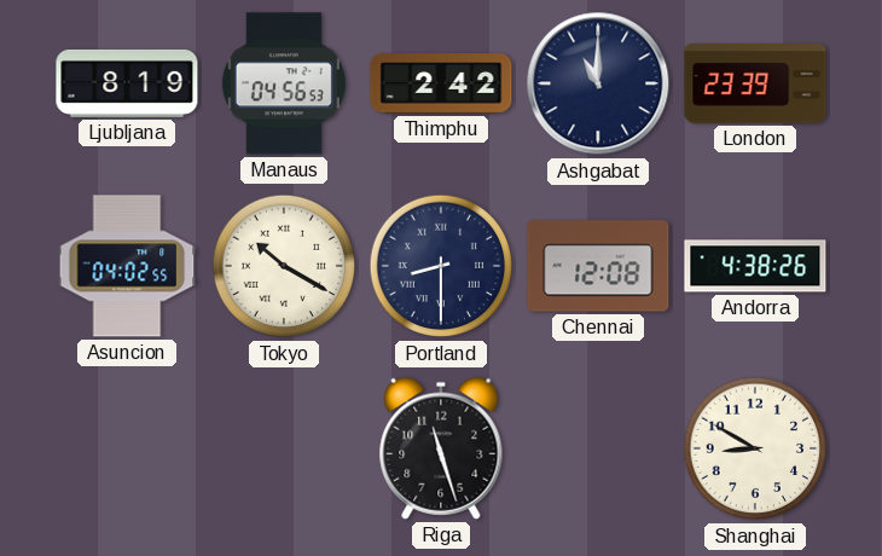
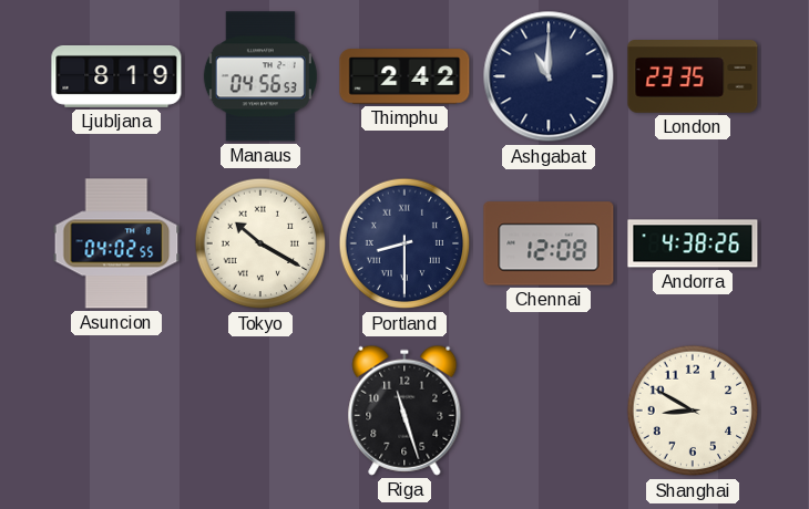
London: 23:39 -> 23:35 (693, 77)
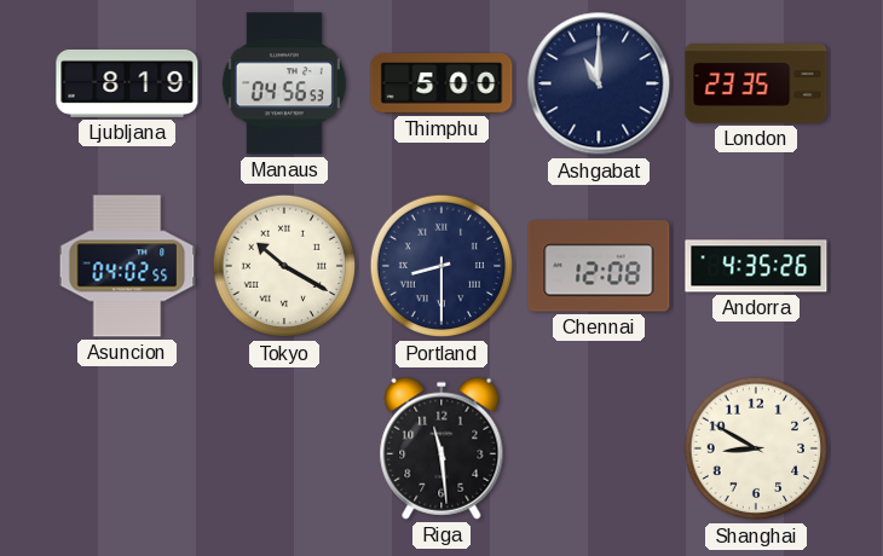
Thimphu: 2:42 -> 5:00 (442, 83)
Andorra: 4:38 -> 4:35 (756, 266)
Riga: 11:27 -> 11:29 (442, 448)
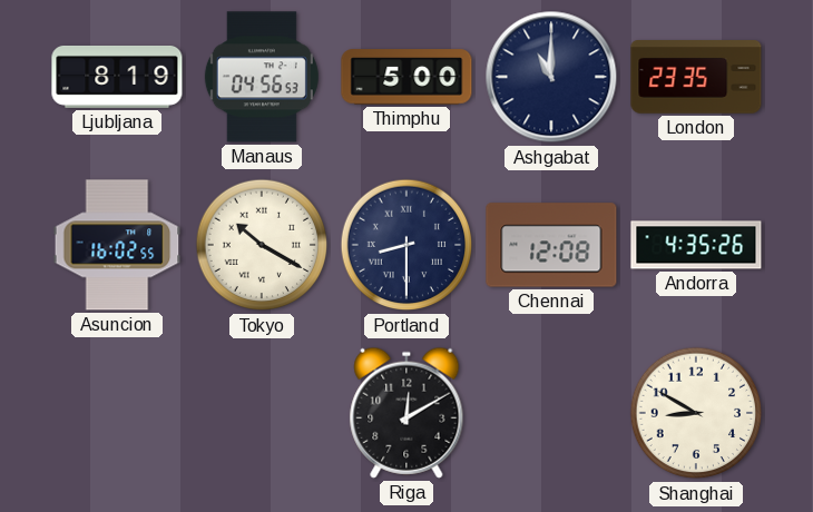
Asuncion: 04:02 -> 16:02 (117, 245)
Riga: 11:29 -> 12:10 (406, 413)
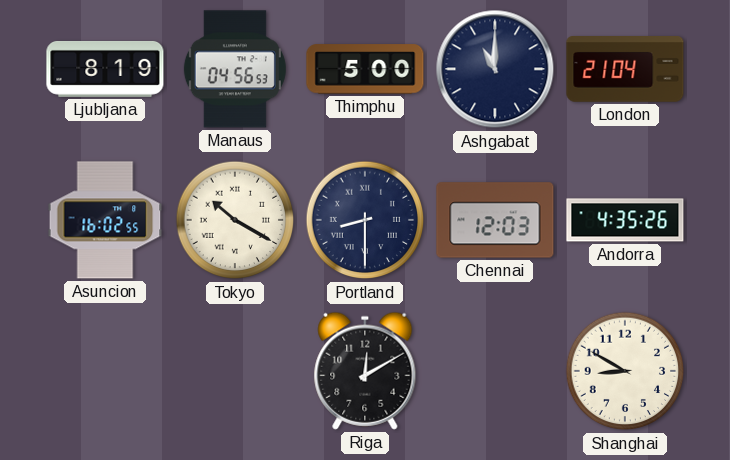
London: 23:35 -> 21:04 (625, 70)
Chennai: 12:08 -> 12:03 (495, 220)
